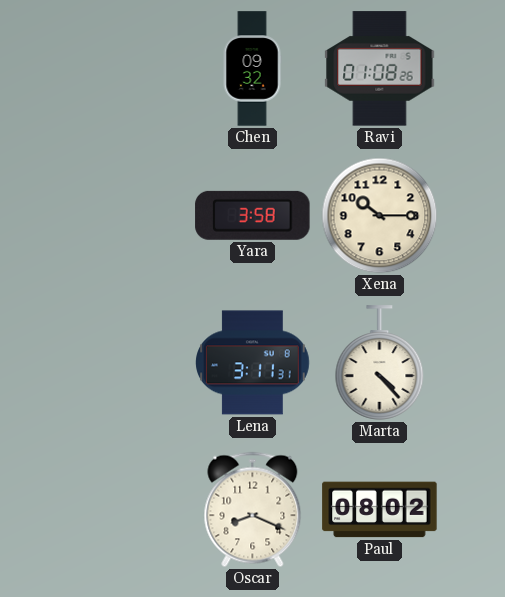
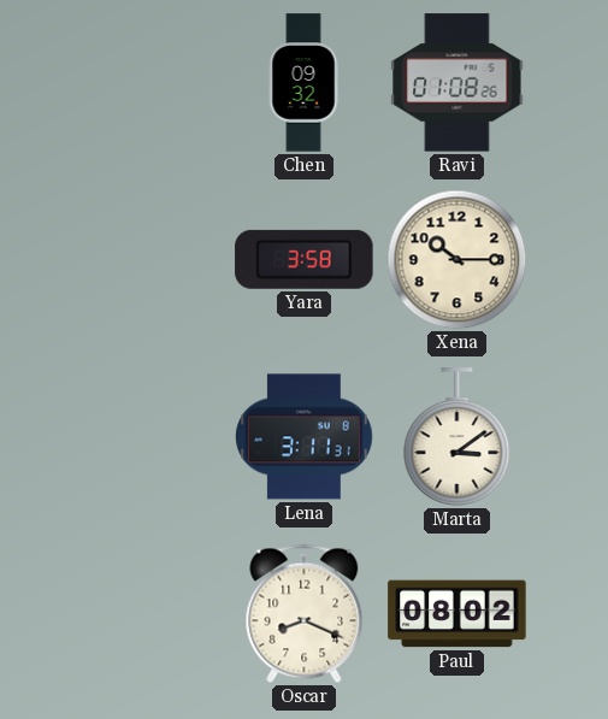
Marta: 4:23 -> 3:09 (458, 437)
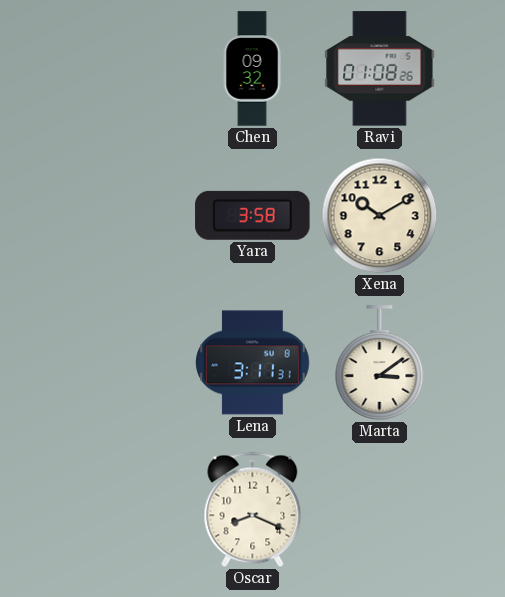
Xena: 10:15 -> 10:10 (380, 216)
Paul: 08:02 -> none (458, 614)
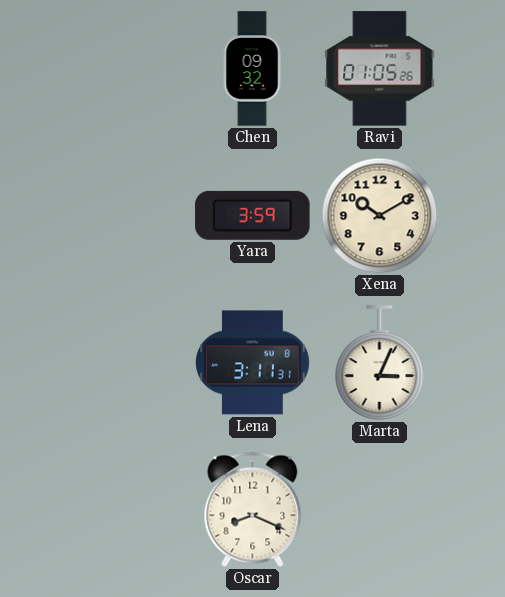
Ravi: 01:08 -> 01:05 (380, 69)
Yara: 3:58 -> 3:59 (253, 215)
Marta: 3:09 -> 3:04 (380, 363)
